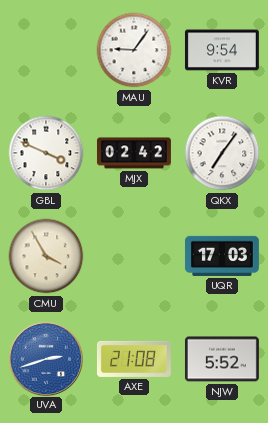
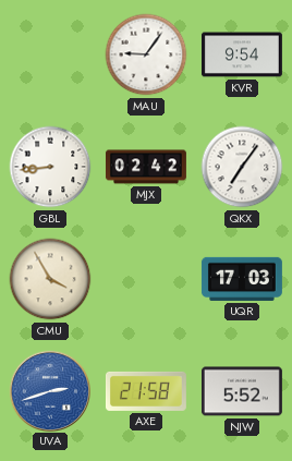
GBL: 3:49 -> 8:44 (50, 167)
AXE: 21:08 -> 21:58 (146, 391)
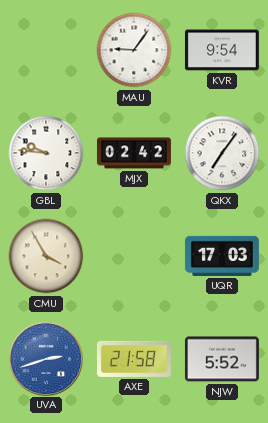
GBL: 8:44 -> 9:46 (46, 153)
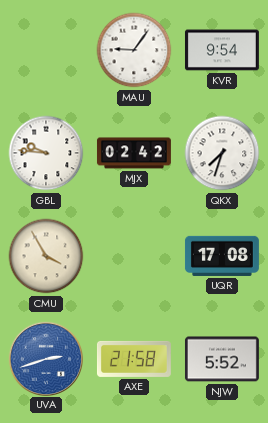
QKX: 7:06 -> 7:33 (222, 153)
UQR: 17:03 -> 17:08 (222, 256)
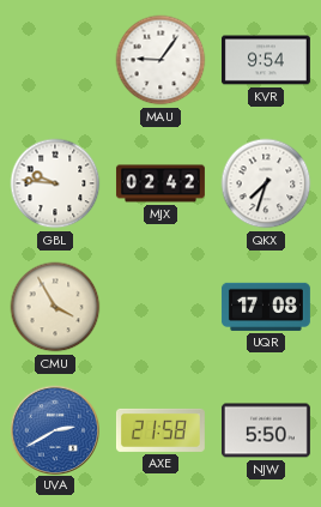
UVA: 2:42 -> 2:40 (54, 429)
NJW: 5:52 -> 5:50 (266, 430)
